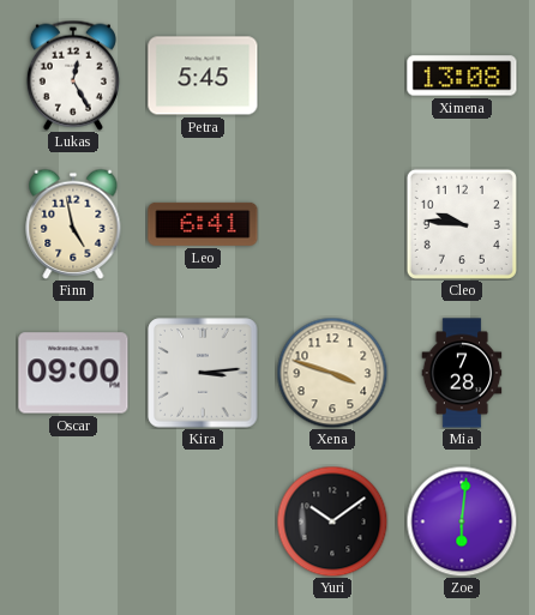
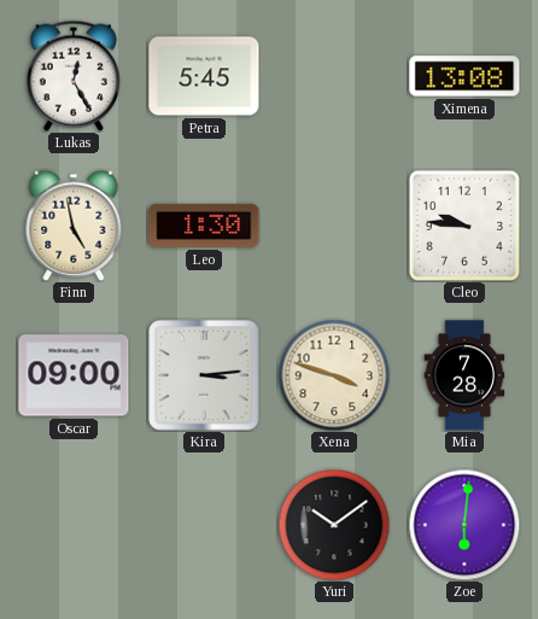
Leo: 6:41 -> 1:30 (204, 226)
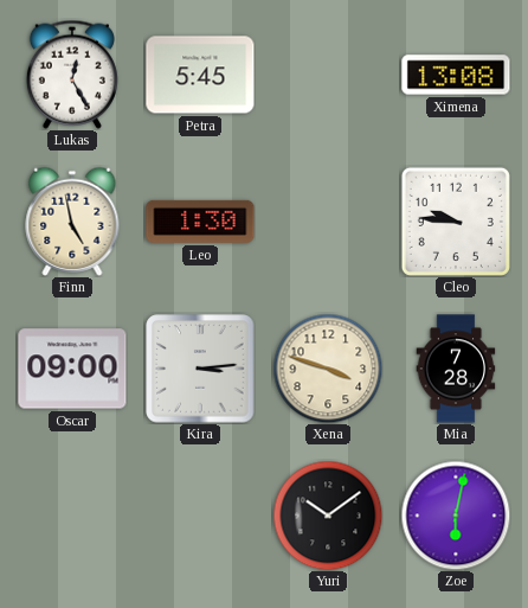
Zoe: 6:01 -> 6:02 (456, 516)
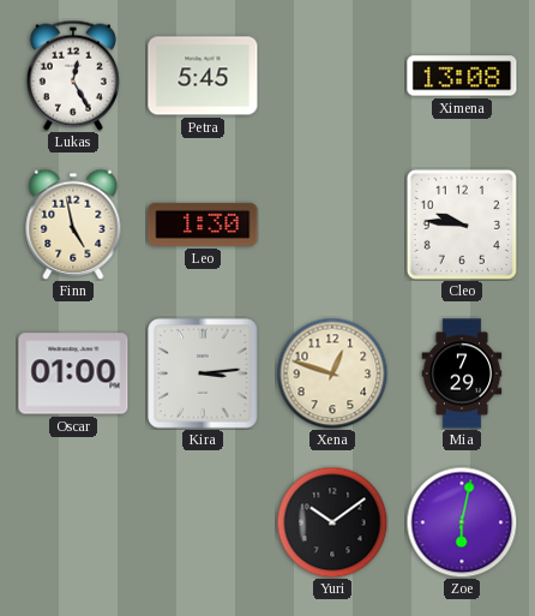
Oscar: 09:00 -> 01:00 (73, 373)
Xena: 3:48 -> 12:48 (332, 373)
Mia: 7:28 -> 7:29 (462, 373)
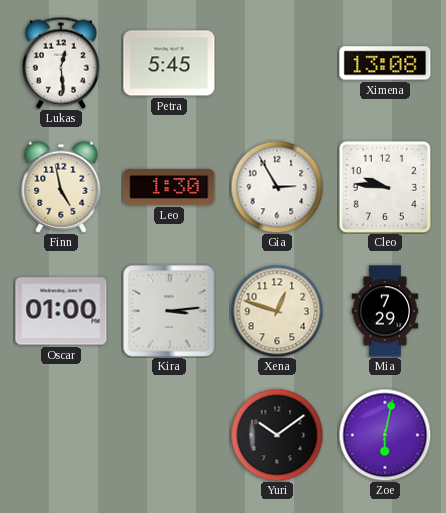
Lukas: 12:25 -> 12:29 (61, 63)
Gia: none -> 2:55 (277, 187)
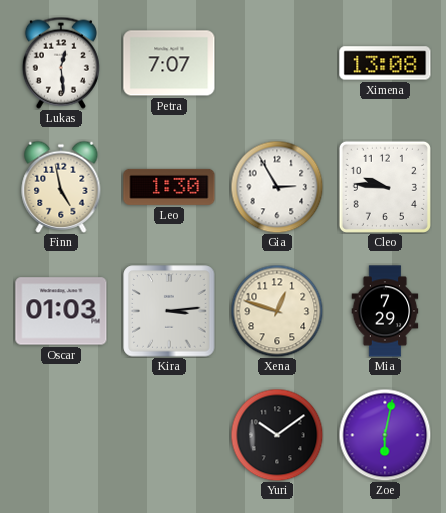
Petra: 5:45 -> 7:07 (169, 63)
Oscar: 01:00 -> 01:03 (61, 311)
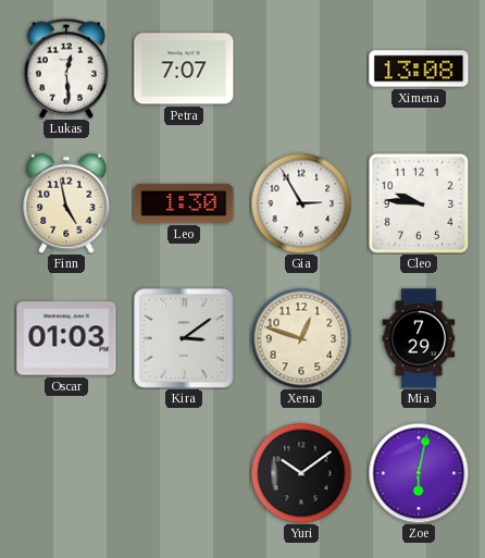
Kira: 3:14 -> 3:09 (184, 338)
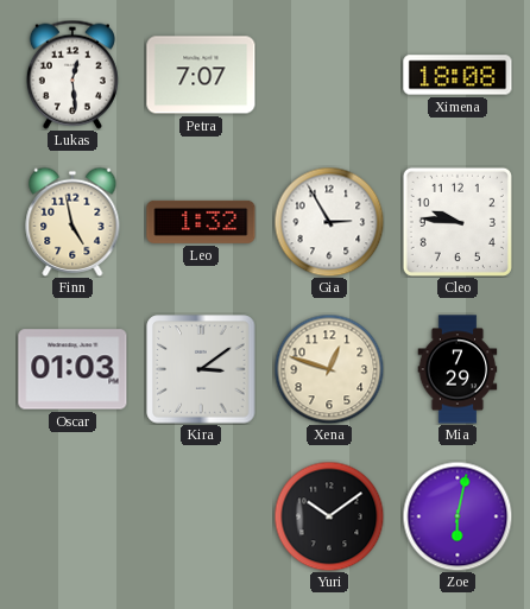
Ximena: 13:08 -> 18:08 (458, 75)
Leo: 1:30 -> 1:32 (201, 222)
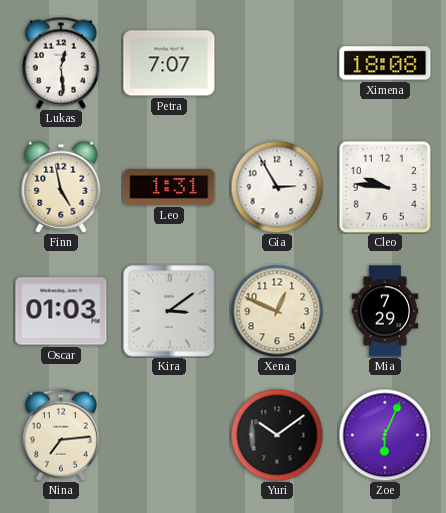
Leo: 1:32 -> 1:31 (169, 187)
Xena: 12:48 -> 12:49 (277, 311)
Nina: none -> 7:14 (61, 435)
Zoe: 6:02 -> 6:04 (385, 435)
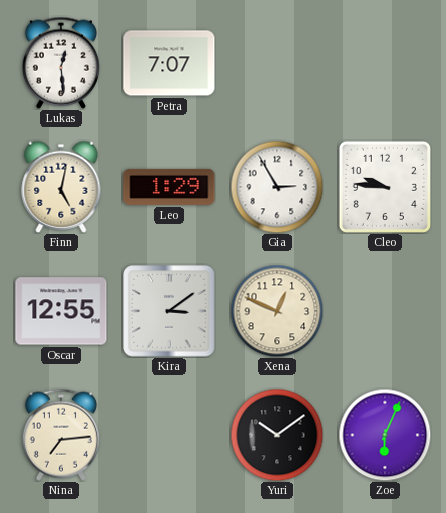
Ximena: 18:08 -> none (385, 63)
Finn: 4:58 -> 5:02 (61, 187)
Leo: 1:31 -> 1:29 (169, 187)
Oscar: 01:03 -> 12:55 (61, 311)
Mia: 7:29 -> none (385, 311)
